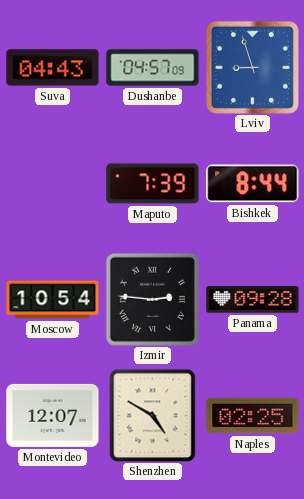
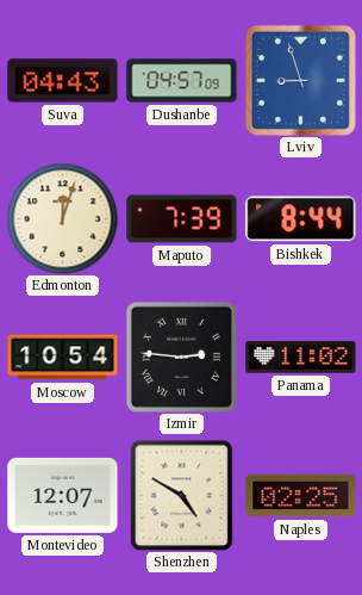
Edmonton: none -> 12:03 (62, 218)
Panama: 09:28 -> 11:02 (301, 358)
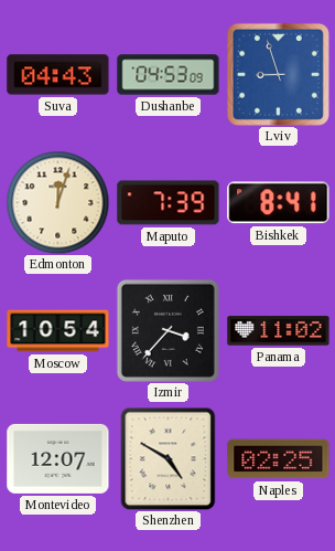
Dushanbe: 04:57 -> 04:53 (169, 75)
Bishkek: 8:44 -> 8:41 (279, 203)
Izmir: 2:46 -> 3:37 (167, 330)
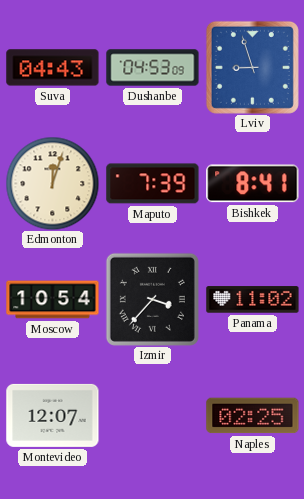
Shenzhen: 4:50 -> none (169, 458)
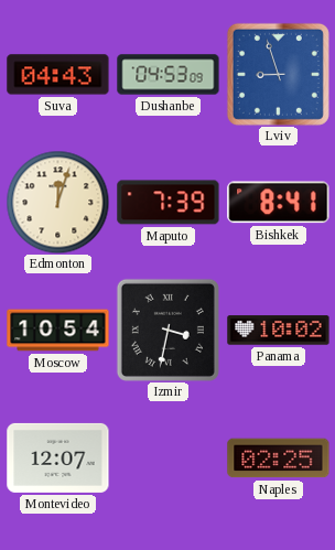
Izmir: 3:37 -> 3:32 (167, 330)
Panama: 11:02 -> 10:02 (279, 331)
